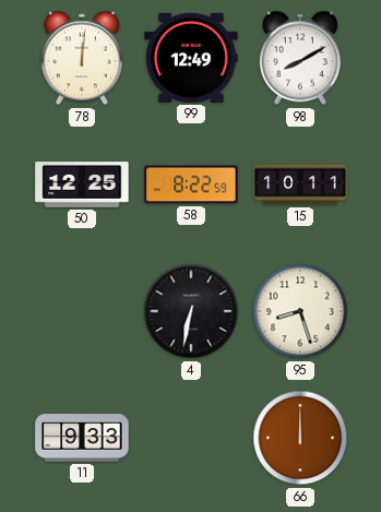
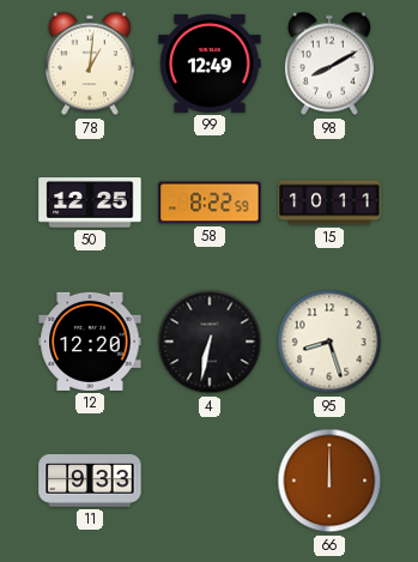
78: 12:01 -> 1:01 (90, 64)
12: none -> 12:20 (90, 342)
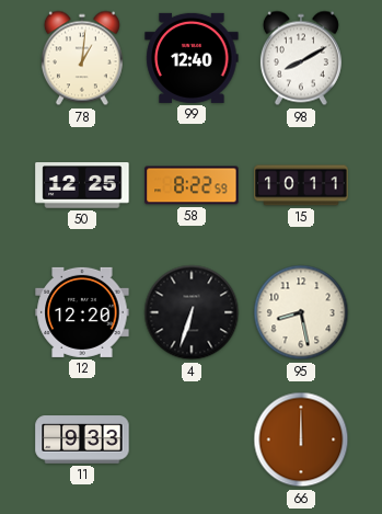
99: 12:49 -> 12:40 (192, 58)
4: 6:32 -> 6:33 (192, 312)
95: 8:27 -> 8:28 (301, 312)
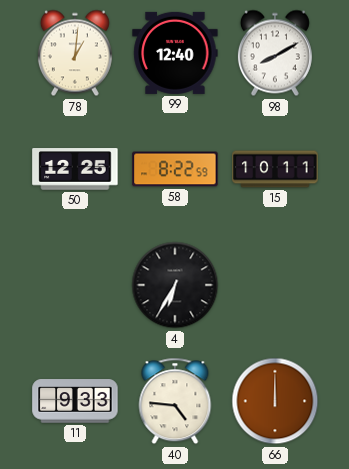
12: 12:20 -> none (82, 312)
4: 6:33 -> 6:35 (175, 285)
95: 8:28 -> none (301, 312)
40: none -> 4:46 (175, 401)
